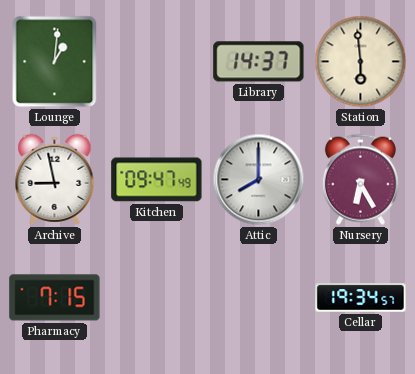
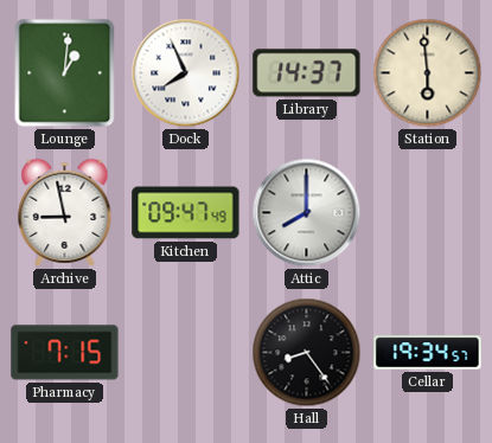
Dock: none -> 7:56 (186, 73)
Nursery: 6:25 -> none (360, 179)
Hall: none -> 8:24 (307, 353)
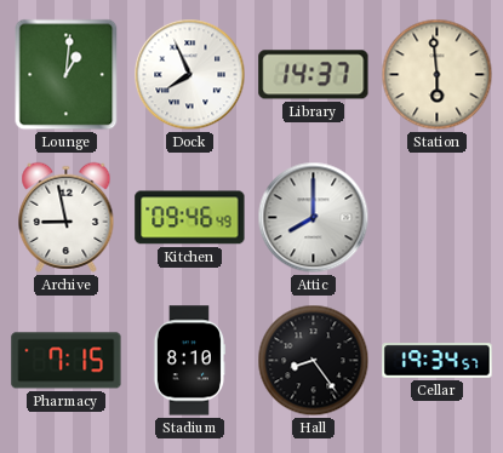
Kitchen: 09:47 -> 09:46 (190, 218)
Stadium: none -> 8:10 (188, 361)
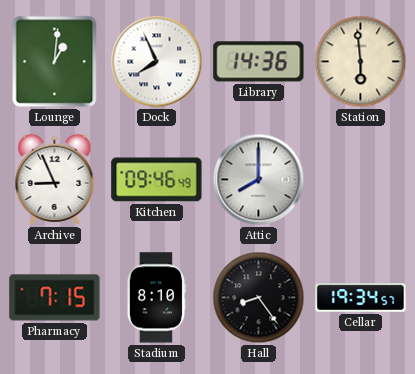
Library: 14:37 -> 14:36 (259, 62)
Archive: 8:58 -> 8:56 (55, 179)
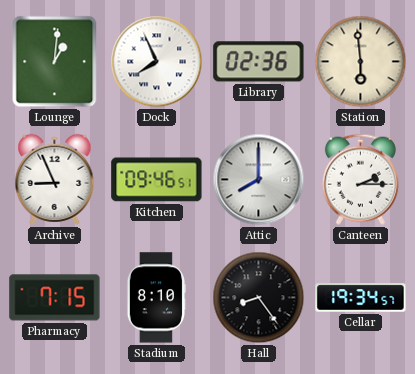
Library: 14:36 -> 02:36 (259, 62)
Kitchen: 09:46:49 -> 09:46:51 (157, 180)
Canteen: none -> 2:15 (360, 179)
